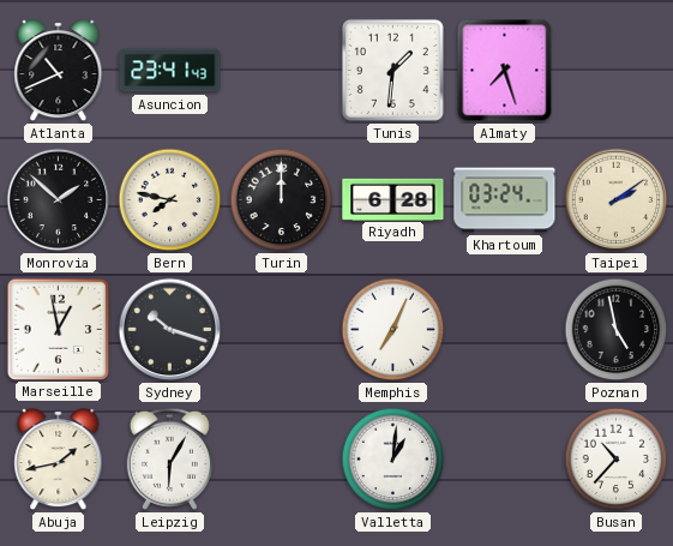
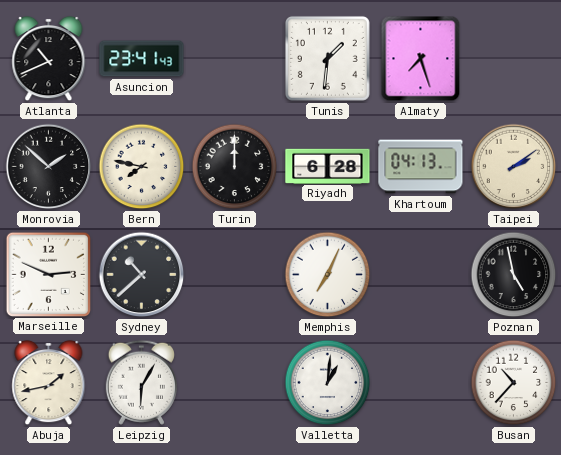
Khartoum: 03:24 -> 04:13 (421, 167)
Marseille: 12:58 -> 2:49 (48, 274)
Sydney: 10:18 -> 10:38 (142, 275)
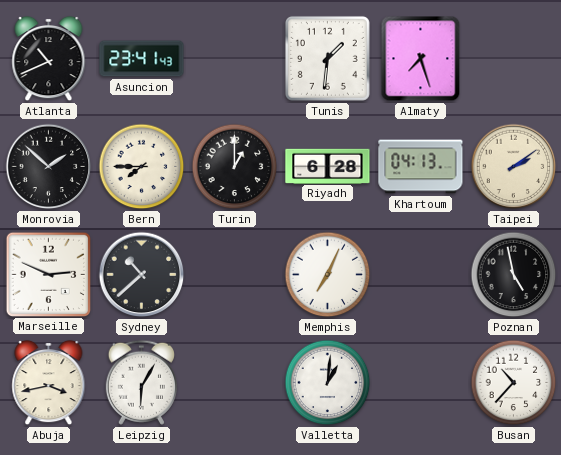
Bern: 7:47 -> 7:45 (142, 167)
Turin: 12:00 -> 1:00 (235, 167)
Abuja: 1:43 -> 3:43 (49, 383)
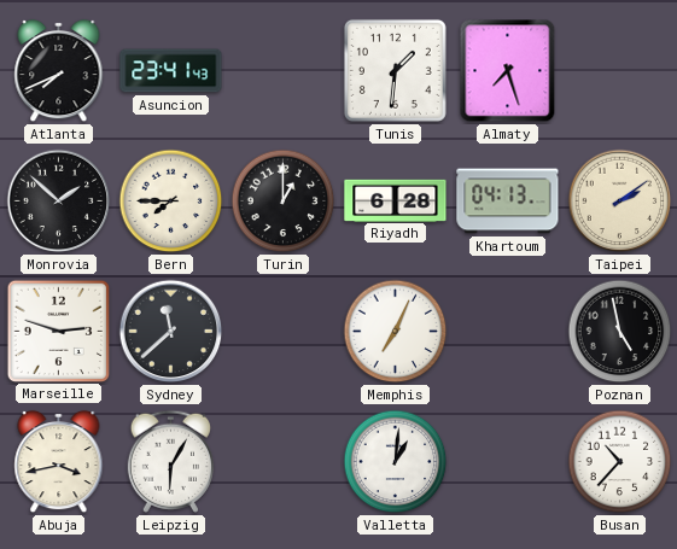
Atlanta: 10:41 -> 7:41 (59, 71)
Marseille: 2:49 -> 2:48 (58, 331)
Sydney: 10:38 -> 11:38 (171, 332)
